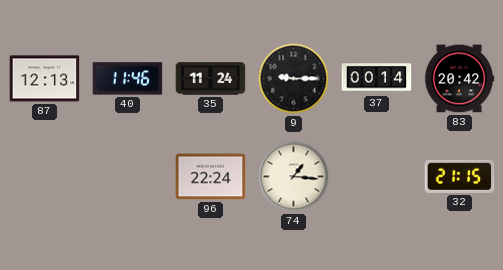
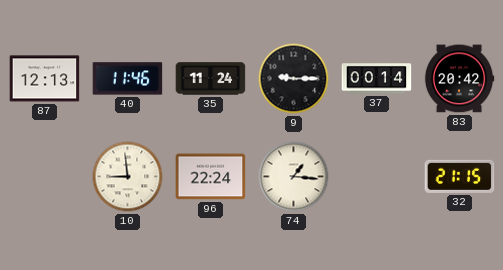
10: none -> 8:59 (128, 177)
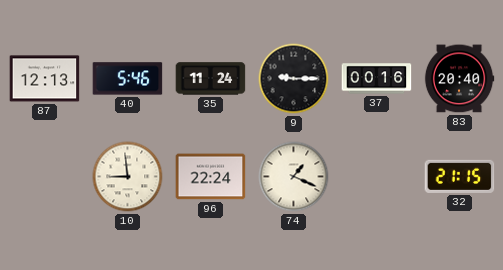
40: 11:46 -> 5:46 (128, 79)
37: 00:14 -> 00:16 (377, 79)
83: 20:42 -> 20:40 (459, 79)
74: 1:16 -> 1:19 (294, 177)
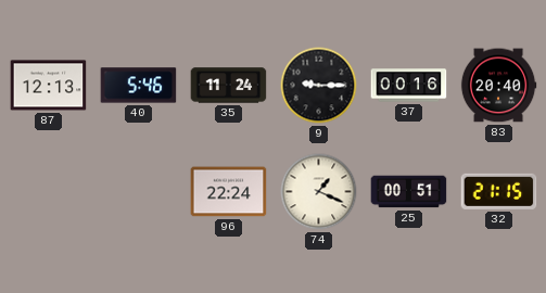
10: 8:59 -> none (128, 177)
25: none -> 00:51 (409, 192)
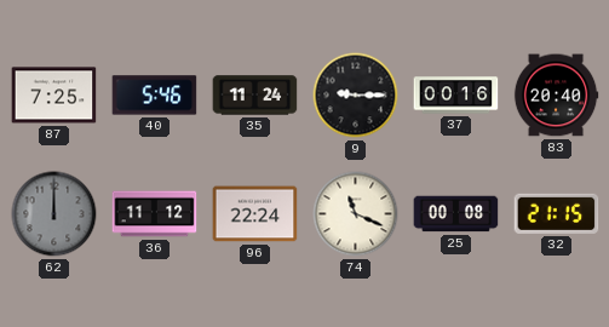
87: 12:13 -> 7:25 (54, 96)
62: none -> 12:00 (54, 214)
36: none -> 11:12 (155, 214)
74: 1:19 -> 11:19 (356, 214)
25: 00:51 -> 00:08 (456, 214)
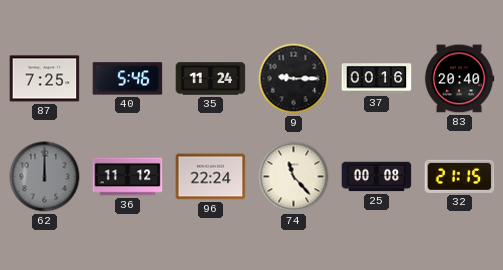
74: 11:19 -> 11:23 (294, 177)
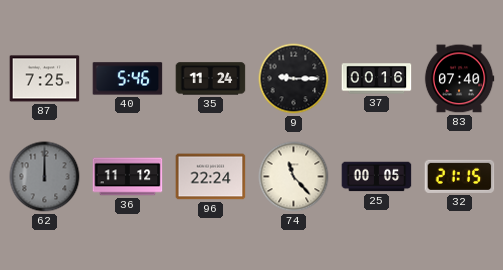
83: 20:40 -> 07:40 (459, 79)
25: 00:08 -> 00:05 (377, 177)
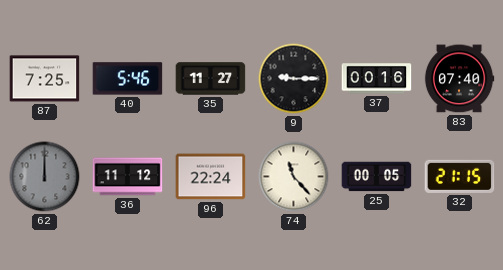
35: 11:24 -> 11:27 (211, 79)
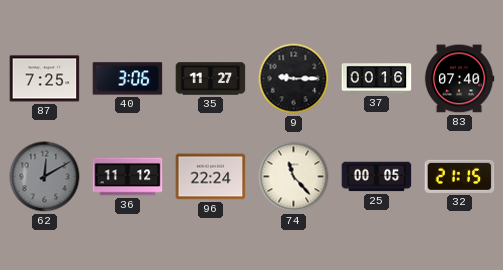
40: 5:46 -> 3:06 (128, 79)
62: 12:00 -> 12:10 (45, 177)
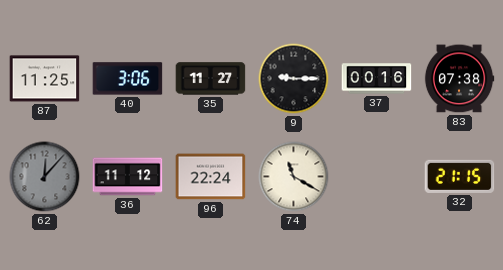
87: 7:25 -> 11:25 (45, 79)
83: 07:40 -> 07:38 (459, 79)
62: 12:10 -> 12:07 (45, 177)
74: 11:23 -> 11:20 (294, 177)
25: 00:05 -> none (377, 177)
